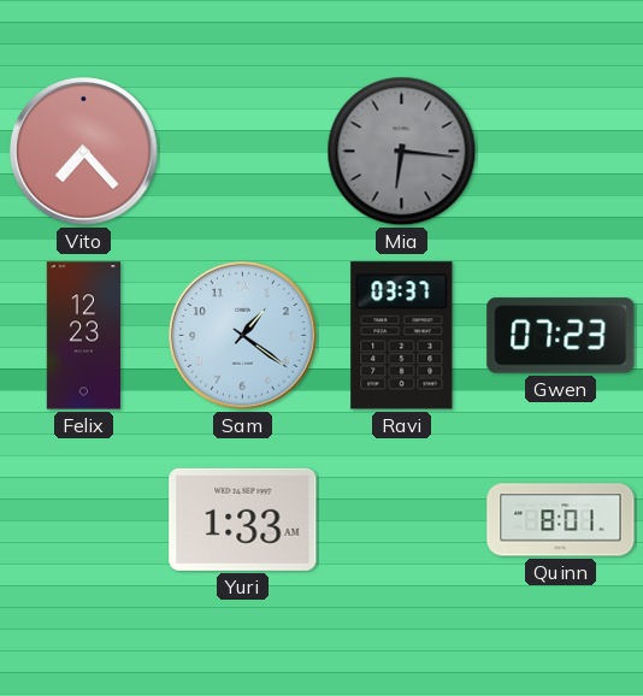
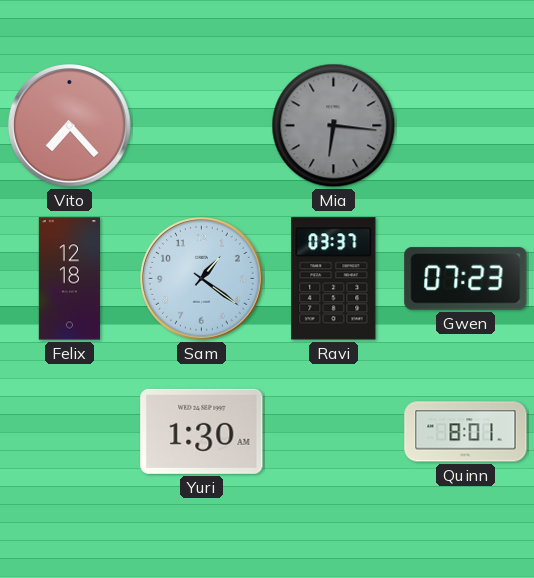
Felix: 12:23 -> 12:18 (69, 279)
Yuri: 1:33 -> 1:30 (202, 431)
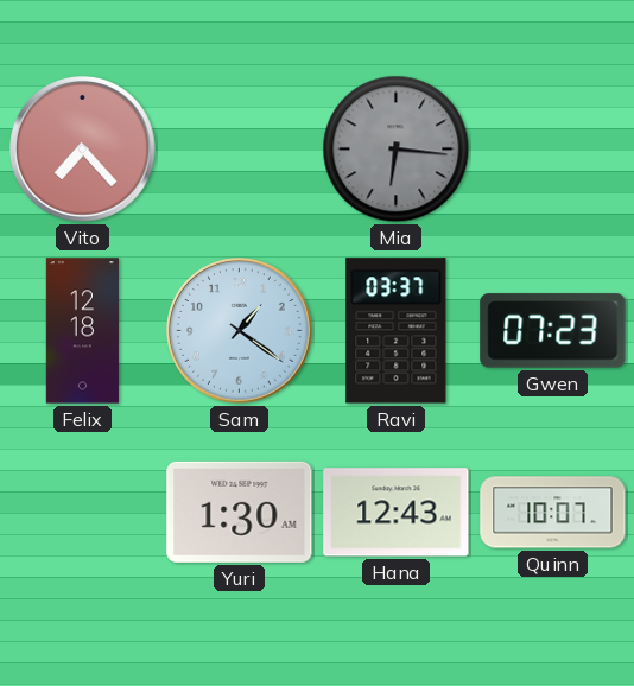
Hana: none -> 12:43 (397, 513)
Quinn: 8:01 -> 10:07 (553, 513)
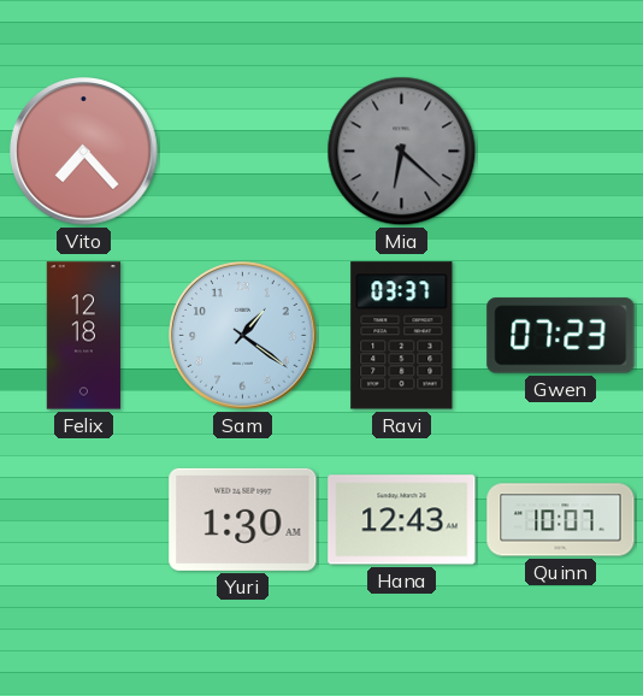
Mia: 6:16 -> 6:22 (402, 152)
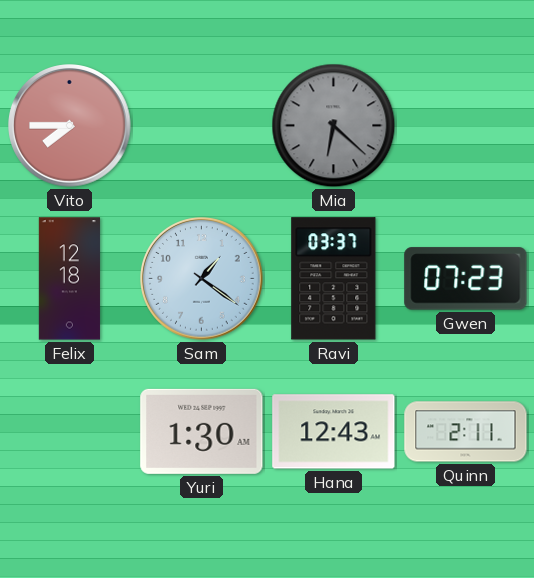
Vito: 7:23 -> 7:45 (70, 126)
Quinn: 10:07 -> 2:11 (466, 432)
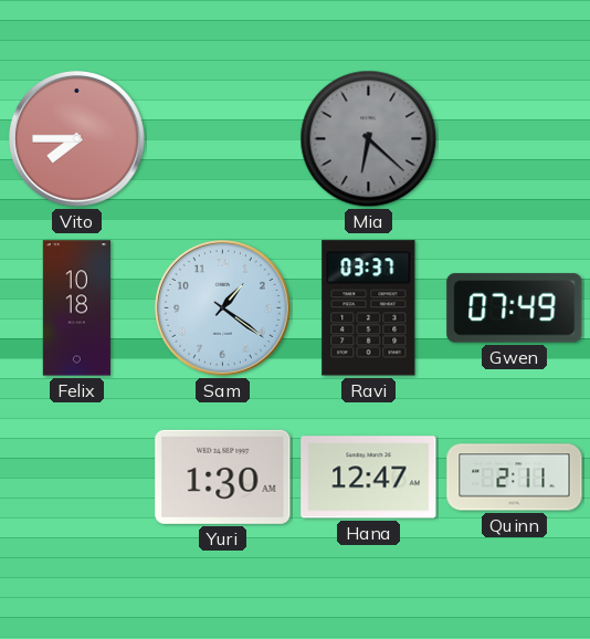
Felix: 12:18 -> 10:18 (76, 308)
Gwen: 07:23 -> 07:49 (515, 308)
Hana: 12:43 -> 12:47 (369, 478)
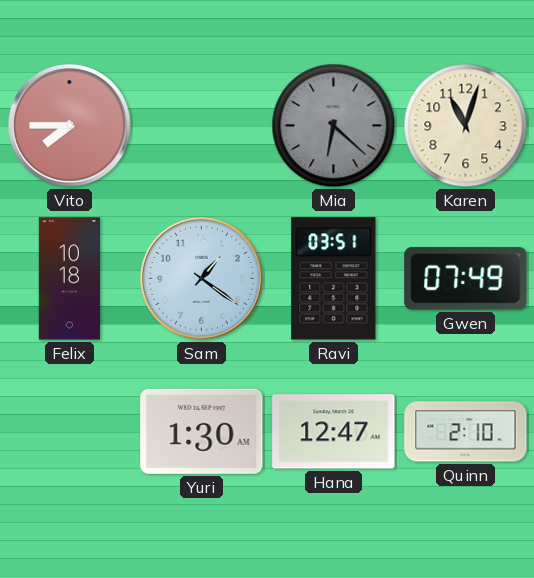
Karen: none -> 11:03 (466, 126)
Ravi: 03:37 -> 03:51 (334, 279)
Quinn: 2:11 -> 2:10 (466, 432)
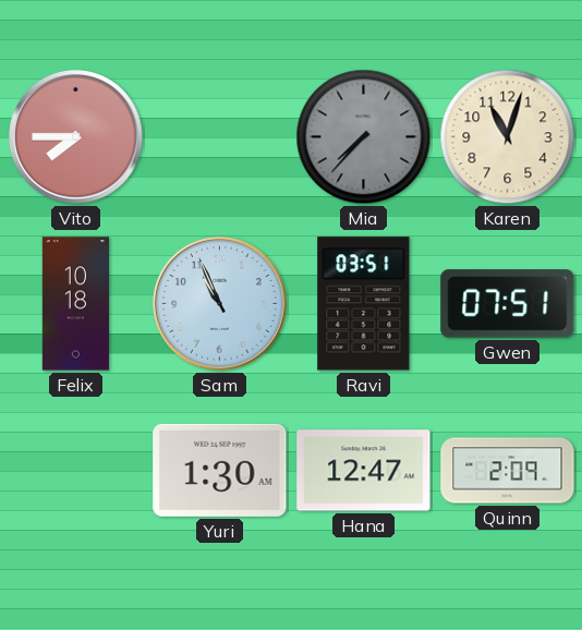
Mia: 6:22 -> 7:37 (364, 137)
Sam: 1:21 -> 10:56 (220, 304)
Gwen: 07:49 -> 07:51 (508, 304)
Quinn: 2:10 -> 2:09 (508, 471)
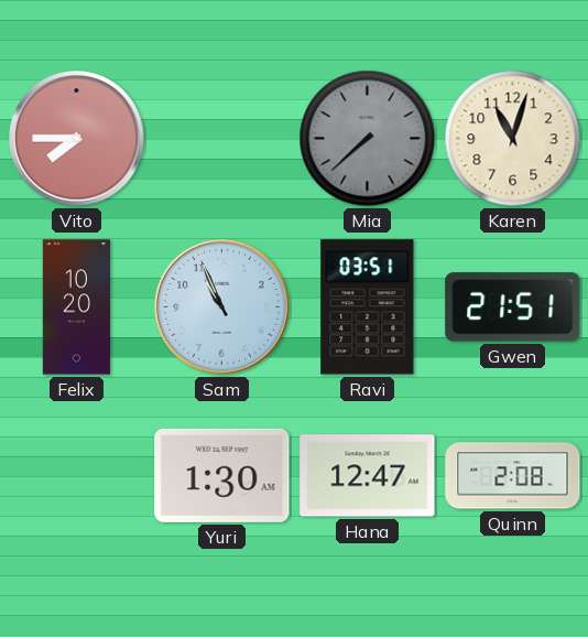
Mia: 7:37 -> 7:38 (368, 139)
Felix: 10:18 -> 10:20 (76, 307)
Gwen: 07:51 -> 21:51 (513, 307)
Quinn: 2:09 -> 2:08 (513, 476)
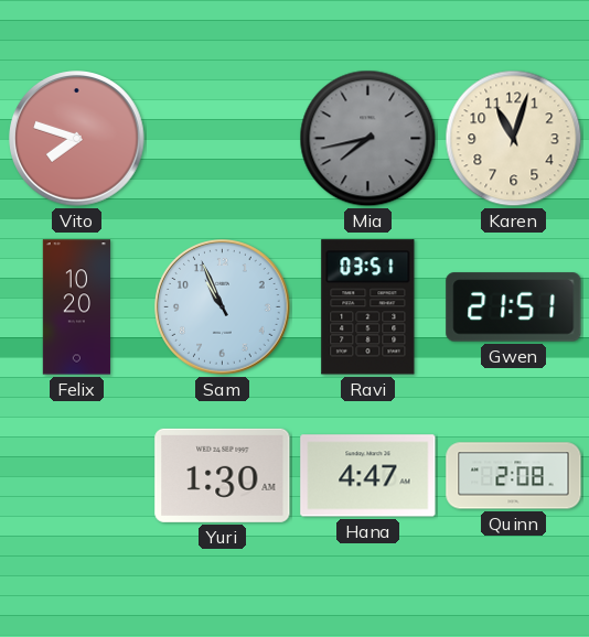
Vito: 7:45 -> 7:48 (77, 139)
Mia: 7:38 -> 7:43 (368, 139)
Hana: 12:47 -> 4:47 (368, 476)
